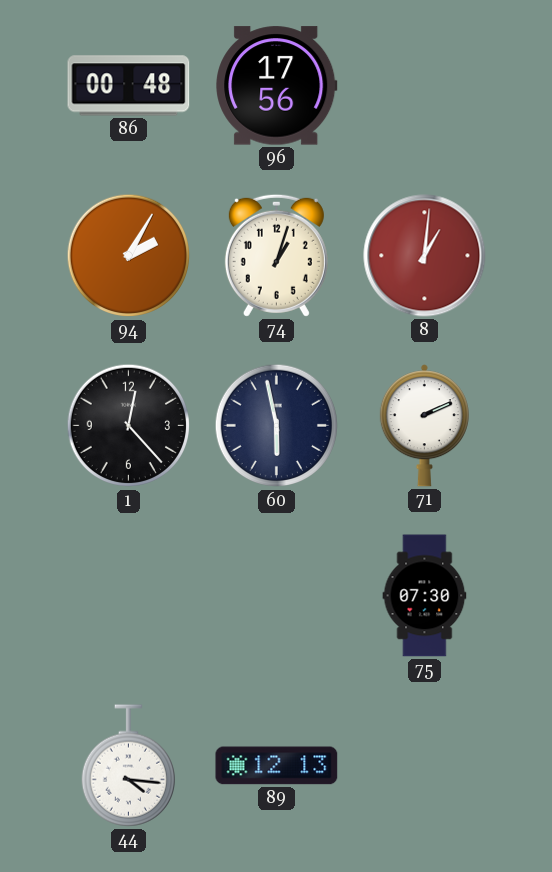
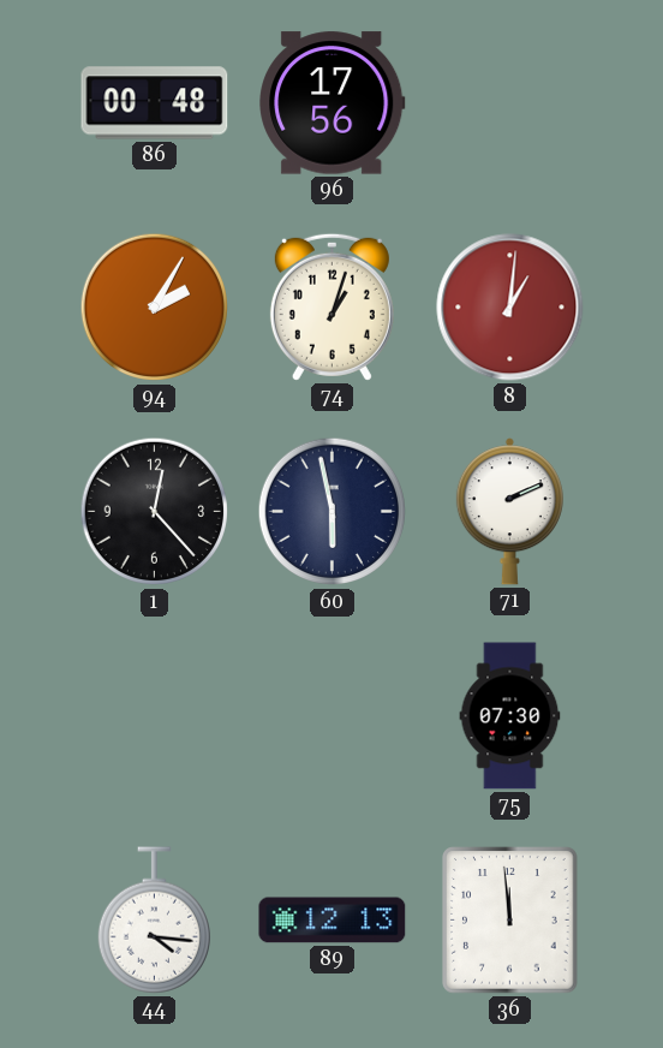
36: none -> 11:59 (510, 921)
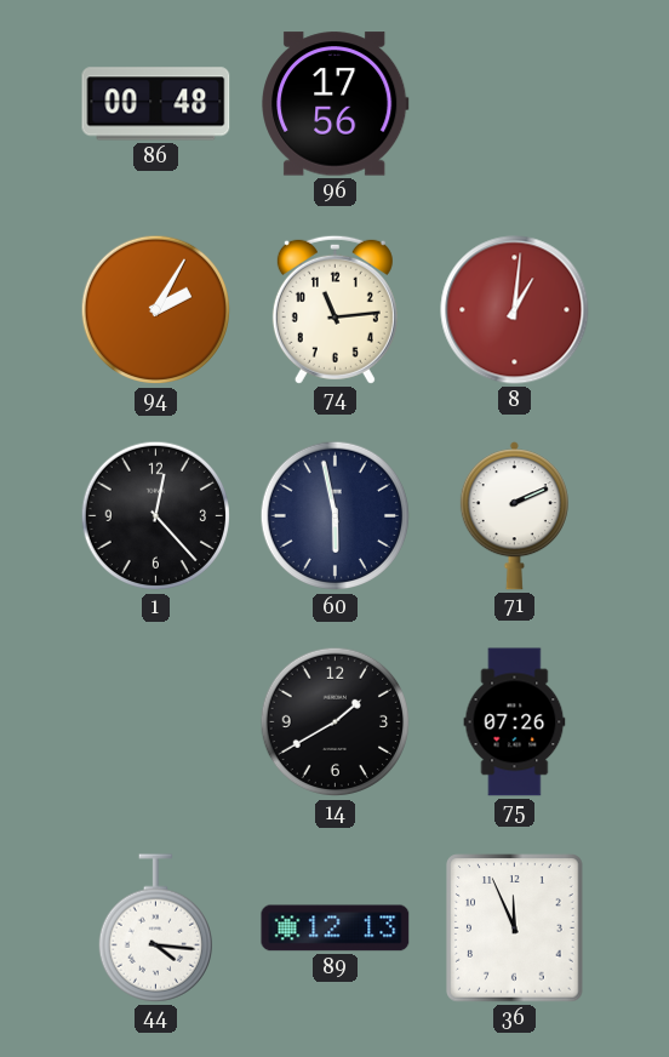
74: 1:03 -> 11:14 (334, 309)
14: none -> 1:40 (336, 722)
75: 07:30 -> 07:26 (515, 722)
36: 11:59 -> 11:56 (515, 929)
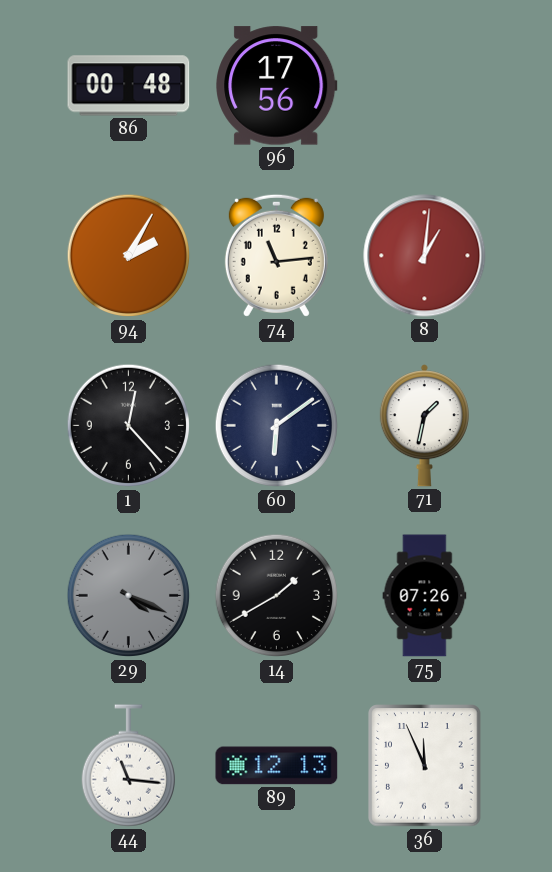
60: 5:58 -> 6:09 (277, 426)
71: 2:11 -> 1:32 (424, 426)
29: none -> 4:19 (129, 596)
44: 4:16 -> 11:16 (128, 766)
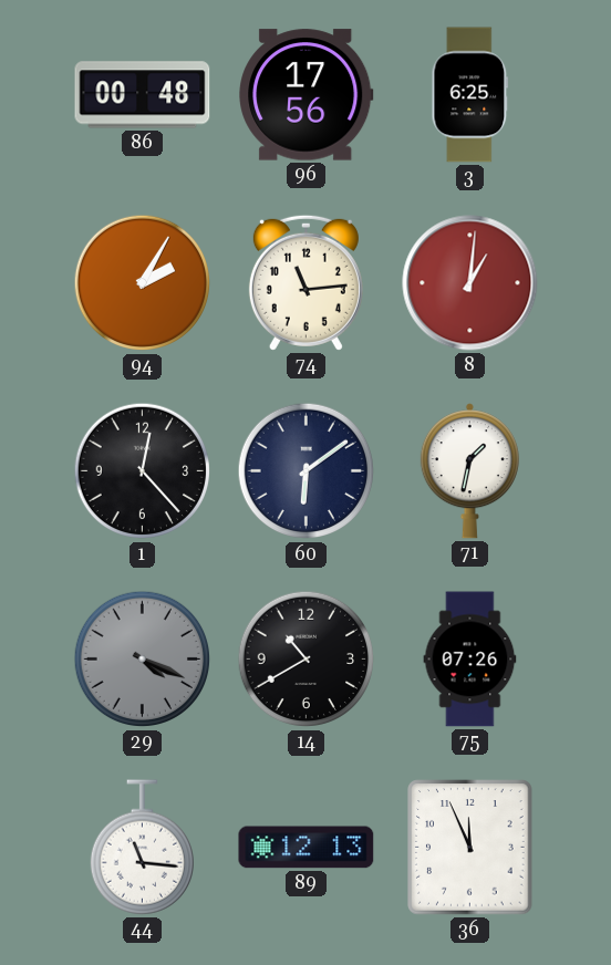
3: none -> 6:25 (470, 95)
14: 1:40 -> 10:40 (307, 660)
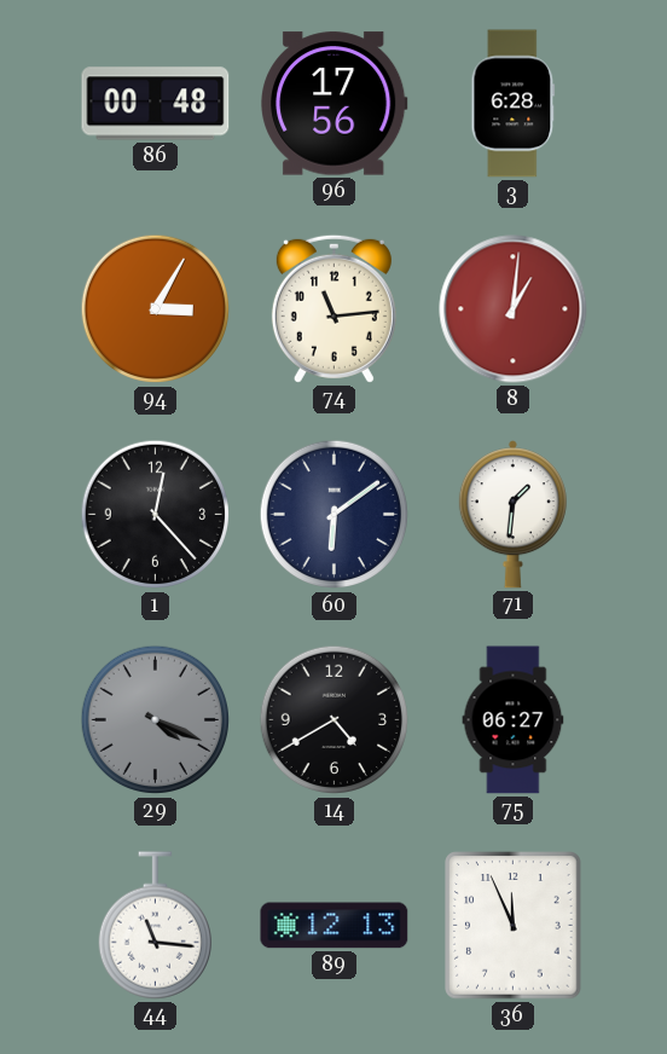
3: 6:25 -> 6:28 (514, 104)
94: 2:05 -> 3:05 (156, 309)
71: 1:32 -> 1:31 (512, 515)
14: 10:40 -> 4:40 (335, 720)
75: 07:26 -> 06:27 (514, 720)
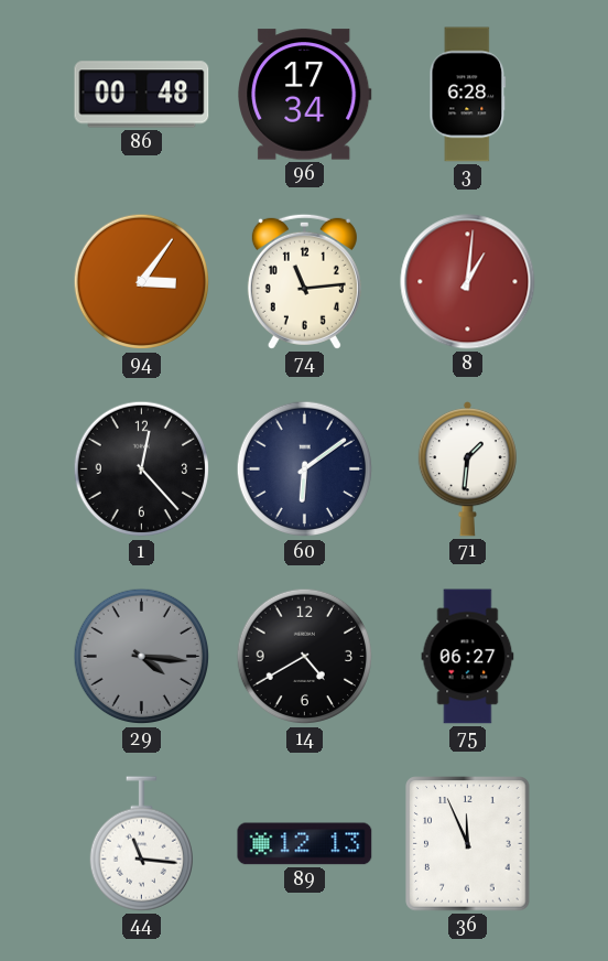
96: 17:56 -> 17:34 (305, 95)
94: 3:05 -> 3:06 (142, 282)
29: 4:19 -> 4:16 (142, 657)
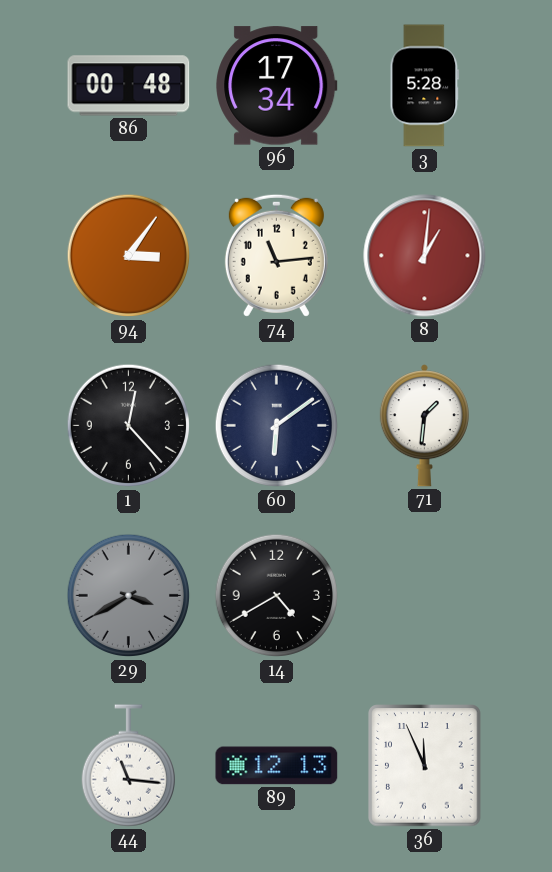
3: 6:28 -> 5:28 (425, 86)
29: 4:16 -> 3:40 (129, 596)
75: 06:27 -> none (468, 657)
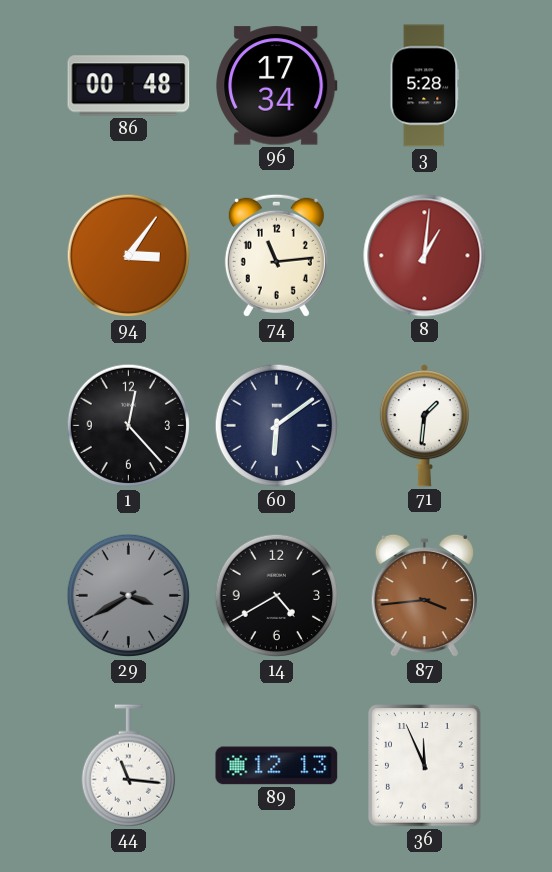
87: none -> 3:44 (424, 596)
